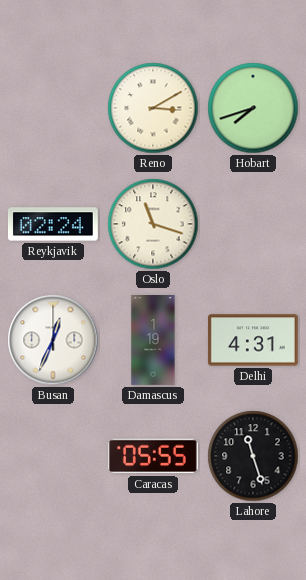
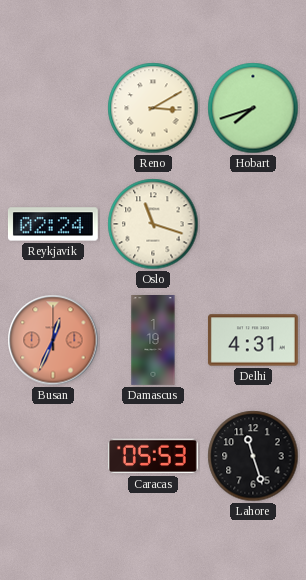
Busan dial: white -> salmon (53, 340)
Caracas: 05:55 -> 05:53 (153, 456)
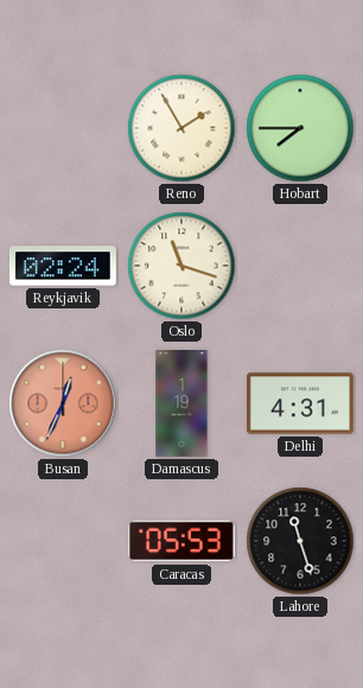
Reno: 3:10 -> 1:55 (181, 128)
Hobart: 7:42 -> 7:45 (300, 128)
